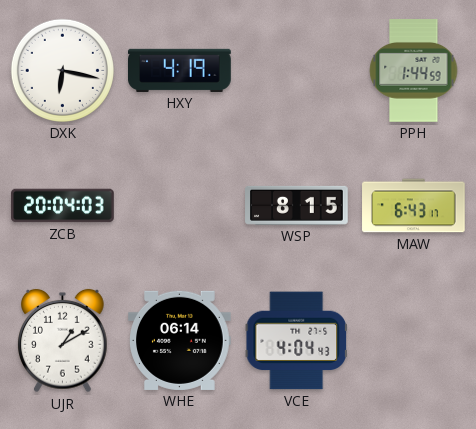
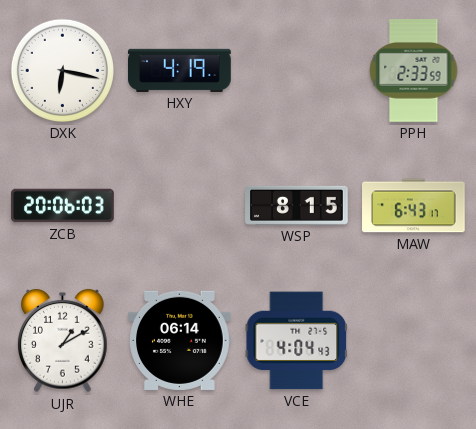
PPH: 1:44 -> 2:33 (414, 71)
ZCB: 20:04 -> 20:06 (63, 206)
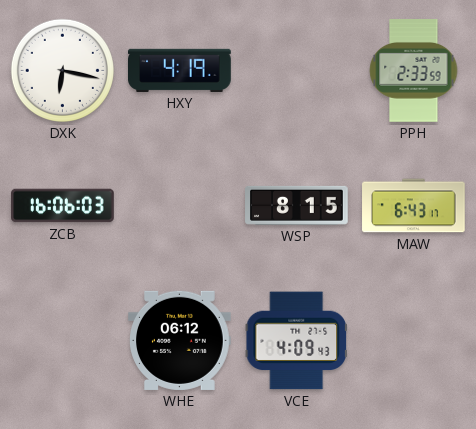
ZCB: 20:06 -> 16:06 (63, 206)
UJR: 1:10 -> none (63, 341)
WHE: 06:14 -> 06:12 (180, 340)
VCE: 4:04 -> 4:09 (296, 341)
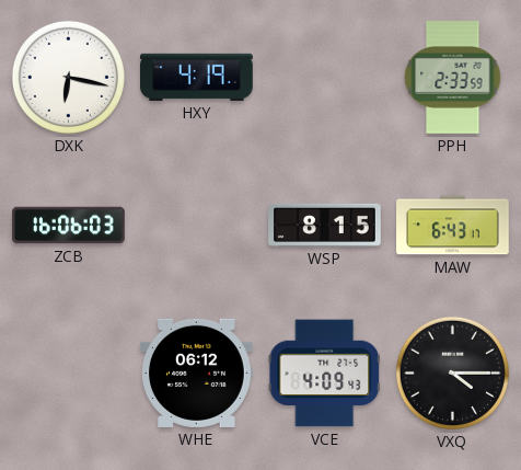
VXQ: none -> 4:15 (452, 372)
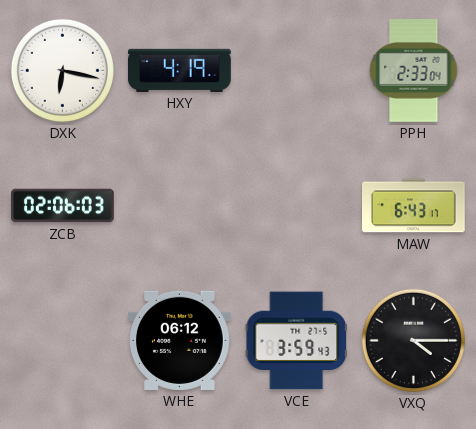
PPH: 2:33:59 -> 2:33:04 (414, 71)
ZCB: 16:06 -> 02:06 (63, 206)
WSP: 8:15 -> none (325, 225)
VCE: 4:09 -> 3:59 (296, 341)
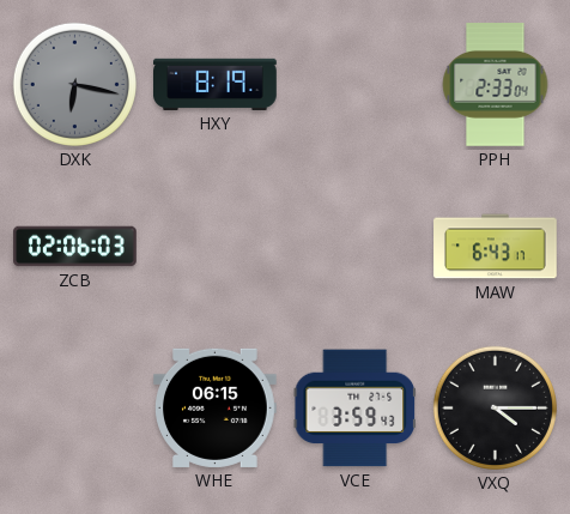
DXK dial: white -> grey (74, 84)
HXY: 4:19 -> 8:19 (216, 84)
WHE: 06:12 -> 06:15 (216, 407)
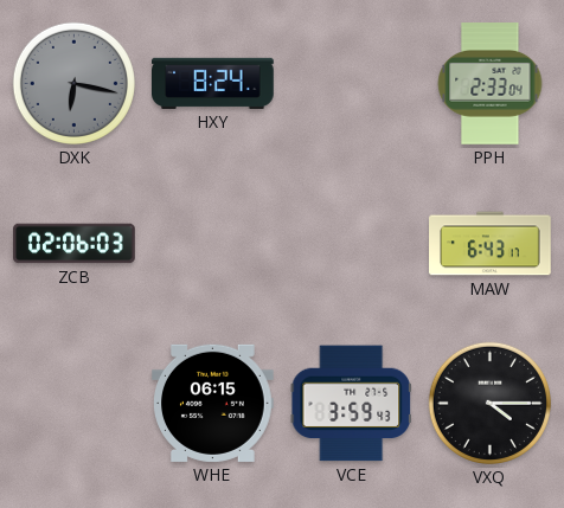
HXY: 8:19 -> 8:24 (213, 83)
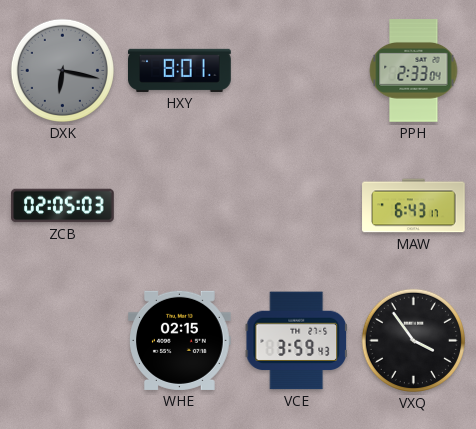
HXY: 8:24 -> 8:01 (180, 70)
ZCB: 02:06 -> 02:05 (63, 206)
WHE: 06:15 -> 02:15 (180, 340)
VXQ: 4:15 -> 3:54 (413, 340)
